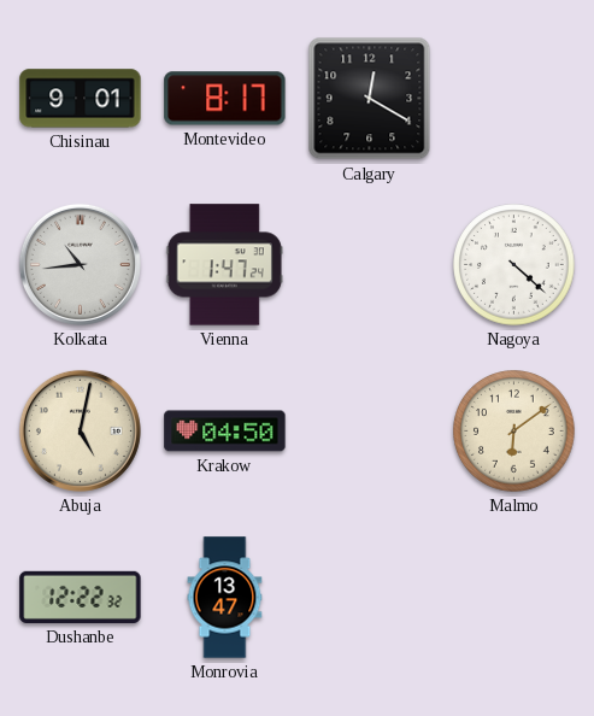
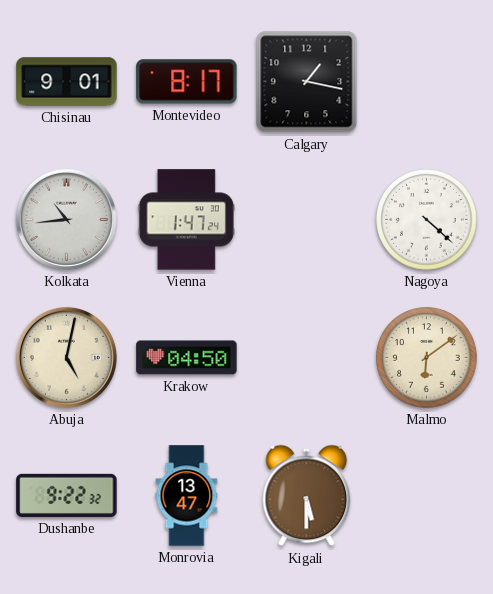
Calgary: 12:20 -> 1:17 (307, 82)
Dushanbe: 12:22 -> 9:22 (67, 495)
Kigali: none -> 5:30 (307, 496)
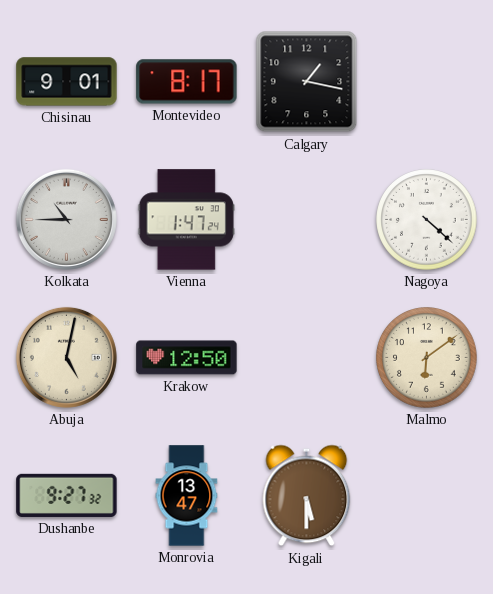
Kolkata: 10:44 -> 10:45 (66, 219)
Krakow: 04:50 -> 12:50 (187, 358)
Dushanbe: 9:22 -> 9:27 (67, 495)
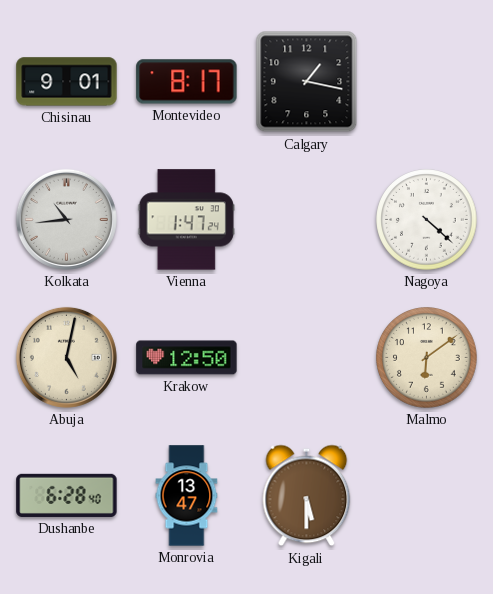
Kolkata: 10:45 -> 10:44 (66, 219)
Dushanbe: 9:27 -> 6:28 (67, 495)
